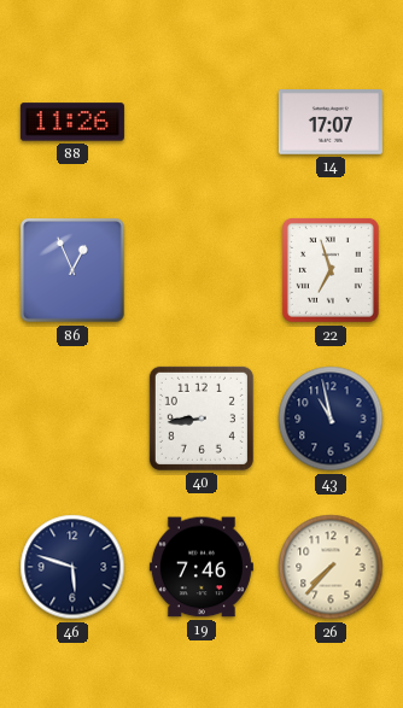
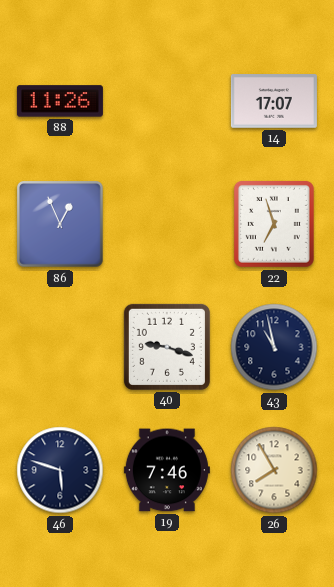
40: 8:44 -> 9:18 (167, 347)
26: 7:37 -> 7:55 (274, 470)
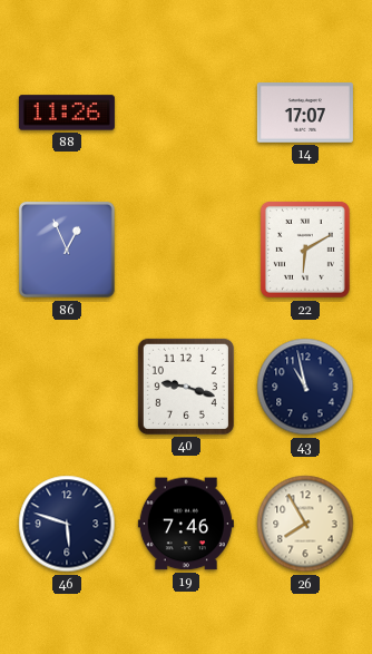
22: 6:57 -> 6:10 (305, 250)
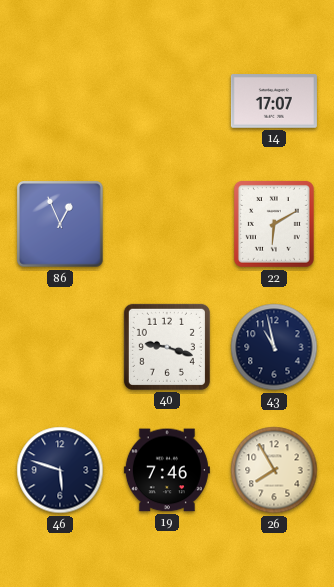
88: 11:26 -> none (67, 113)
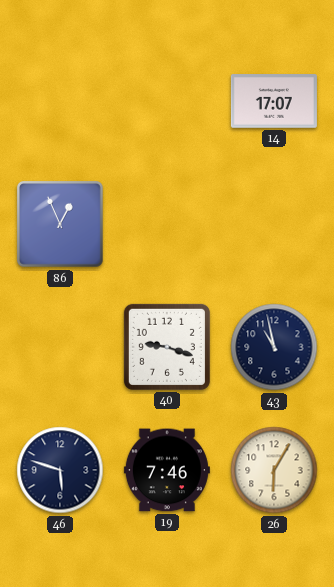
22: 6:10 -> none (274, 224)
26: 7:55 -> 6:05 (274, 470)
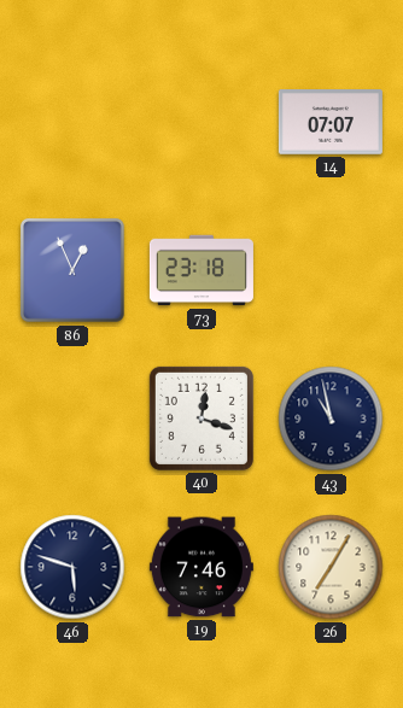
14: 17:07 -> 07:07 (331, 122)
73: none -> 23:18 (201, 270)
40: 9:18 -> 12:18 (201, 419)
26: 6:05 -> 7:05 (331, 567)
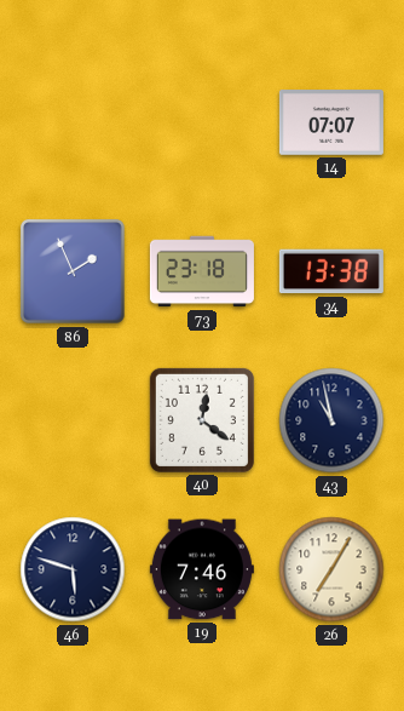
86: 12:56 -> 1:56 (73, 271)
34: none -> 13:38 (331, 271)
40: 12:18 -> 12:21 (202, 420)
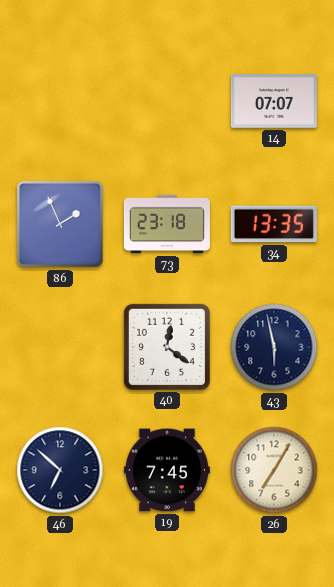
34: 13:38 -> 13:35 (274, 224)
43: 10:58 -> 5:58 (274, 347)
46: 5:48 -> 6:52 (60, 470)
19: 7:46 -> 7:45 (167, 470)
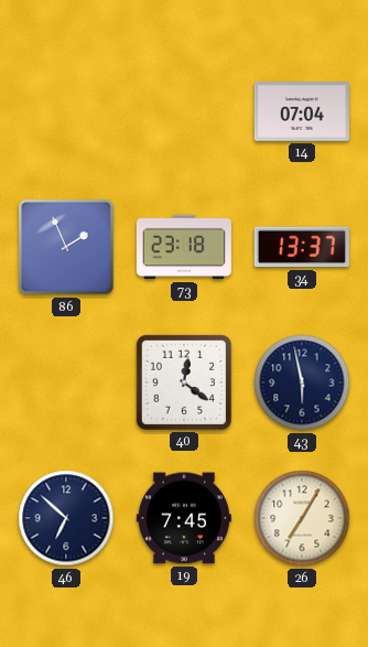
14: 07:07 -> 07:04 (302, 111)
34: 13:35 -> 13:37 (302, 247)
